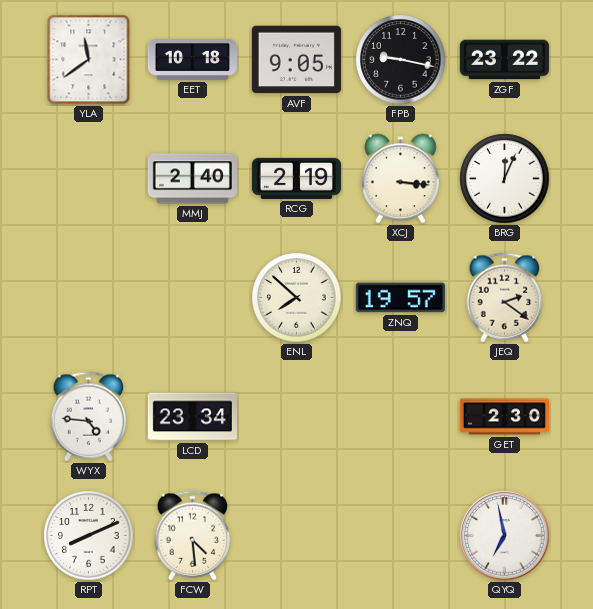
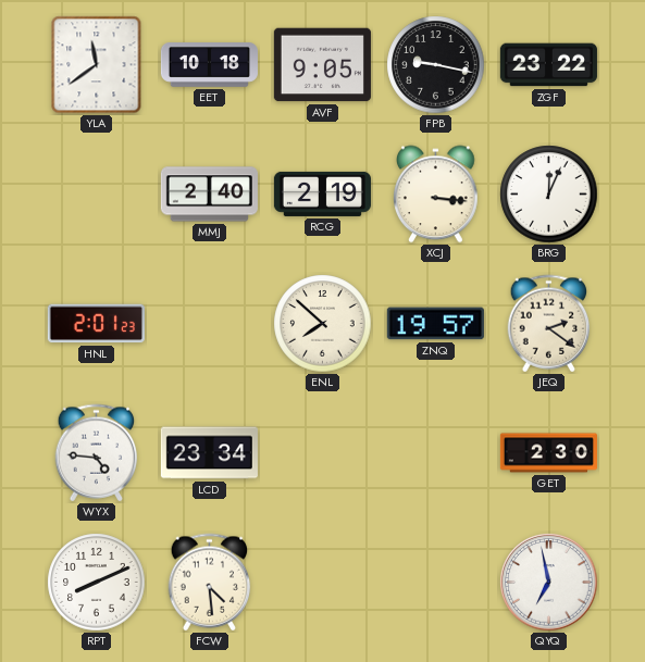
HNL: none -> 2:01 (96, 324)
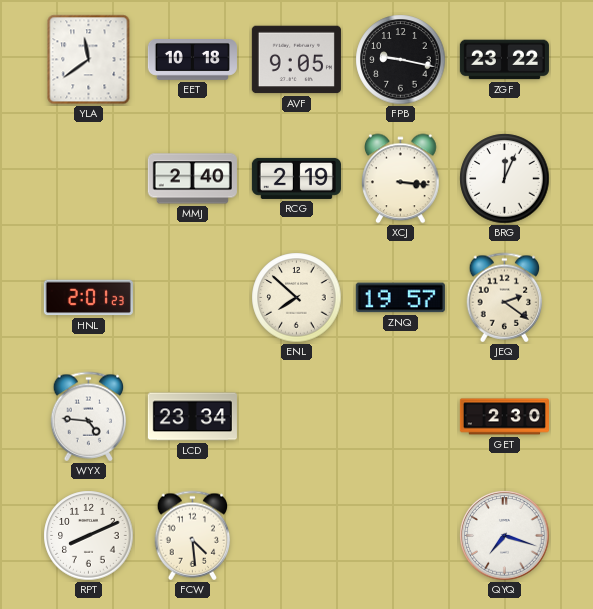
QYQ: 6:58 -> 7:18 (505, 536)
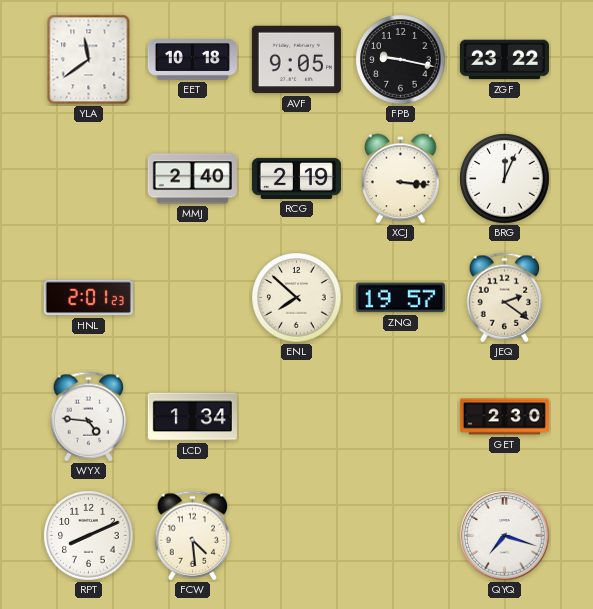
LCD: 23:34 -> 1:34 (192, 417)
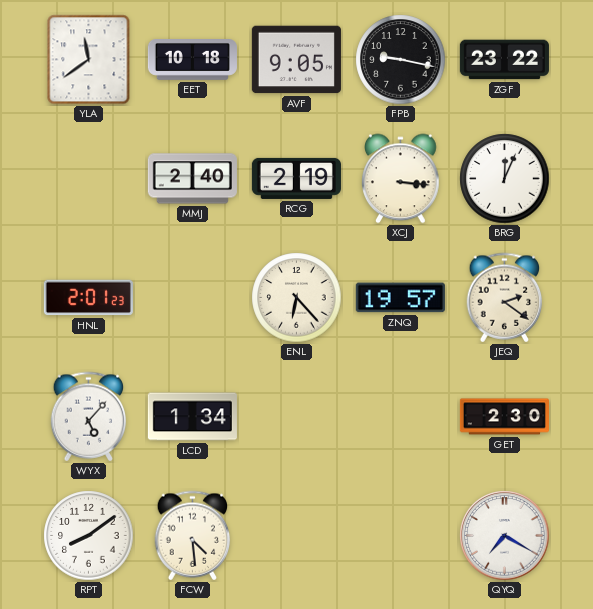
ENL: 7:52 -> 6:23 (297, 298)
WYX: 4:46 -> 5:07 (89, 417)
RPT: 8:11 -> 8:09 (89, 536)
QYQ: 7:18 -> 7:20 (505, 536)
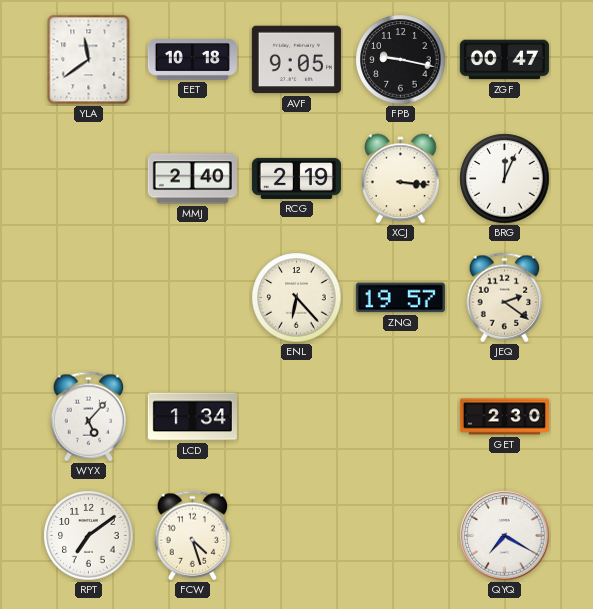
ZGF: 23:22 -> 00:47 (504, 60)
HNL: 2:01 -> none (88, 298)
RPT: 8:09 -> 7:09 (89, 536)
FCW: 4:29 -> 4:27 (193, 536)
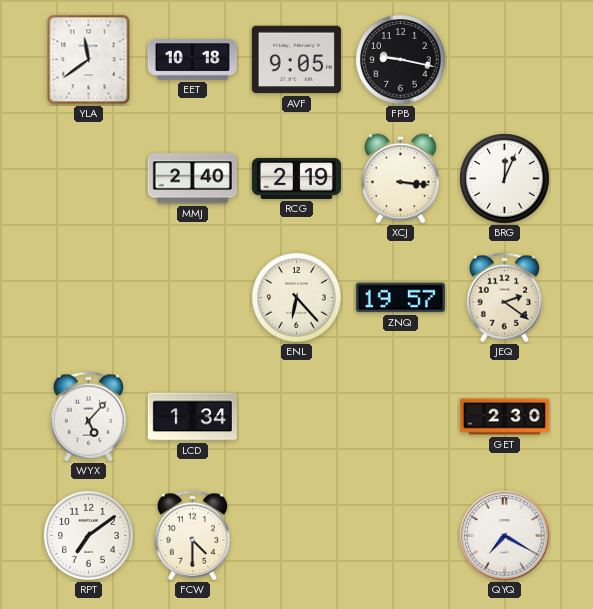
ZGF: 00:47 -> none (504, 60)
FCW: 4:27 -> 4:30 (193, 536)
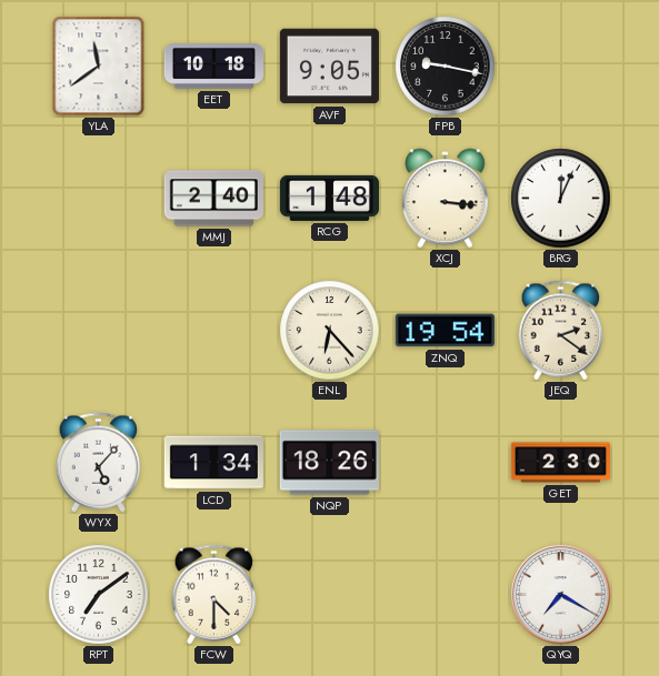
RCG: 2:19 -> 1:48 (329, 198)
ZNQ: 19:57 -> 19:54 (445, 331)
NQP: none -> 18:26 (329, 463)
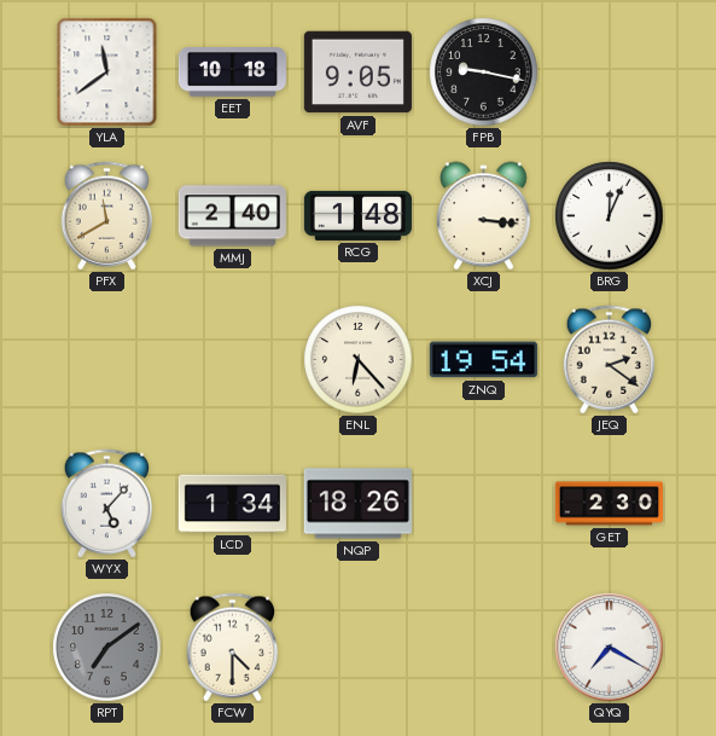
PFX: none -> 11:40 (107, 216)
RPT dial: white -> grey (107, 648)
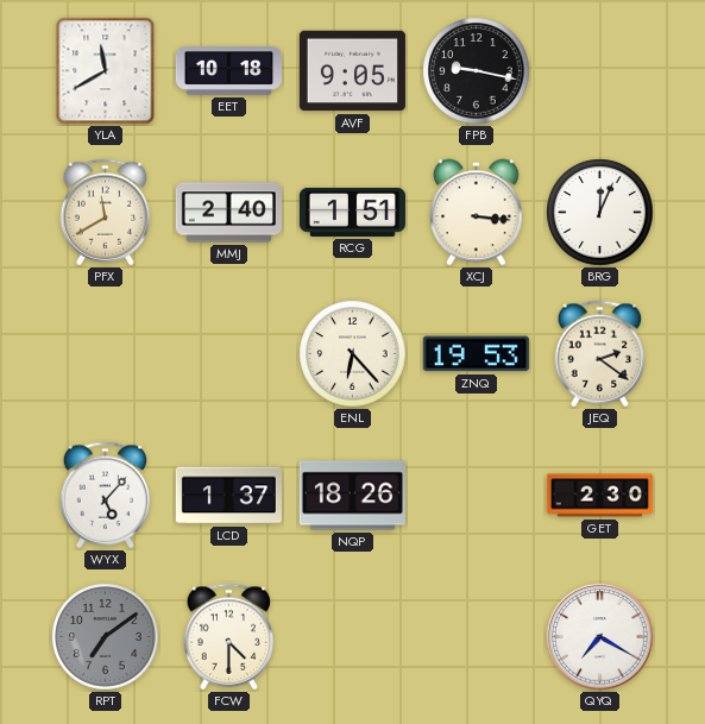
YLA: 11:39 -> 11:40 (106, 71)
RCG: 1:48 -> 1:51 (352, 212)
ZNQ: 19:54 -> 19:53 (476, 354)
LCD: 1:34 -> 1:37 (228, 496)
